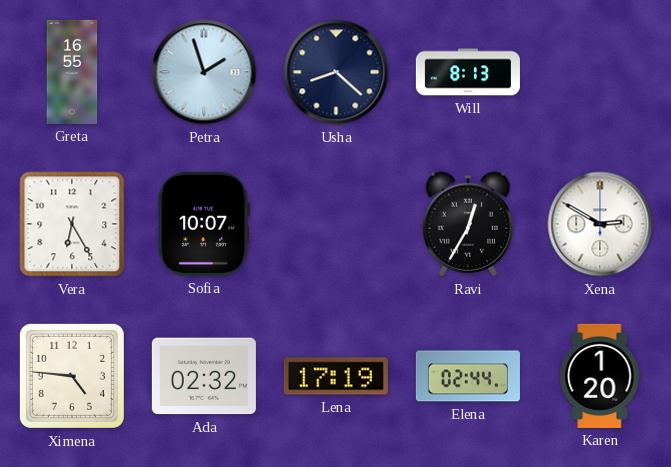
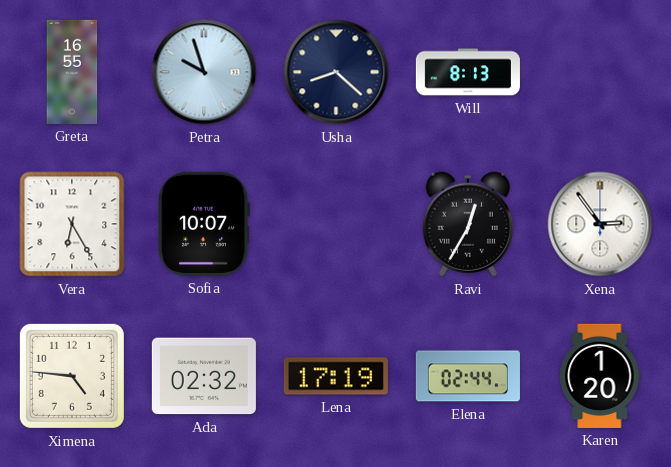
Petra: 1:57 -> 9:57 (204, 72)
Xena: 2:50 -> 2:54 (600, 224)
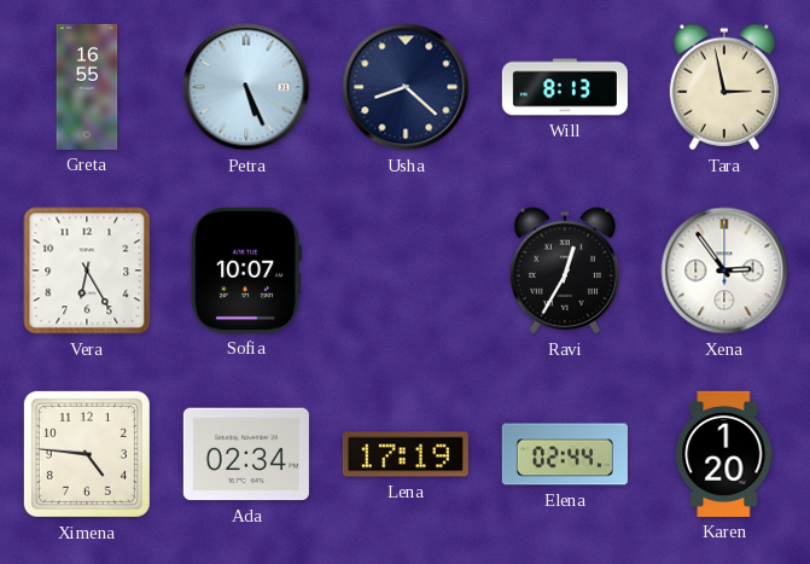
Petra: 9:57 -> 5:26 (246, 87)
Tara: none -> 2:58 (724, 87)
Ada: 02:32 -> 02:34 (246, 454)
